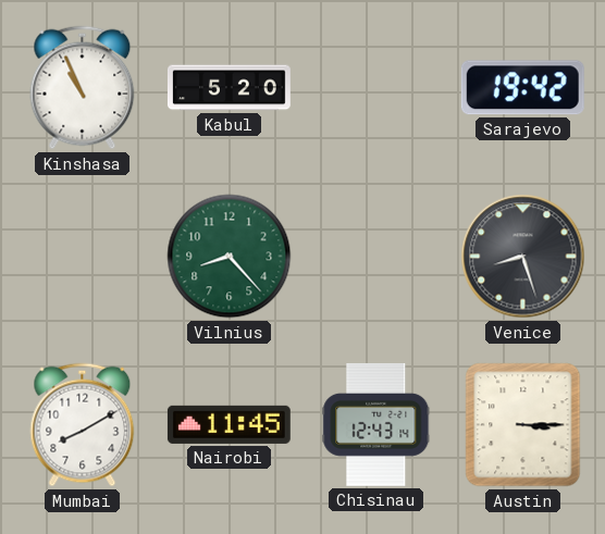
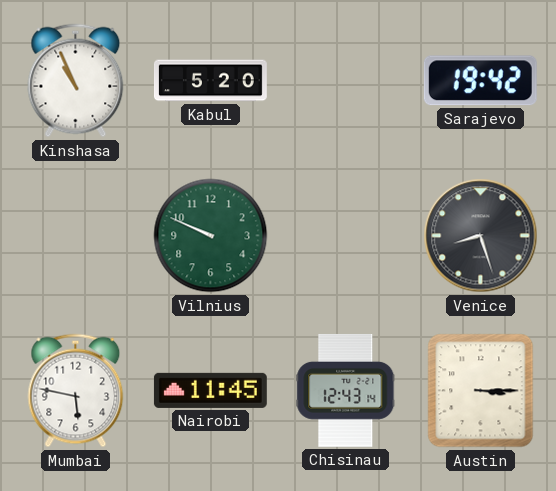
Vilnius: 8:23 -> 9:49 (211, 236)
Mumbai: 8:10 -> 5:47 (76, 391)
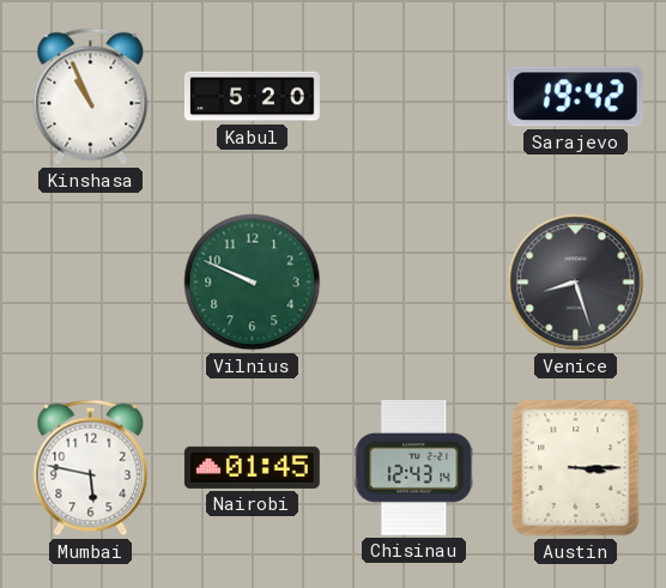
Nairobi: 11:45 -> 01:45 (252, 467)
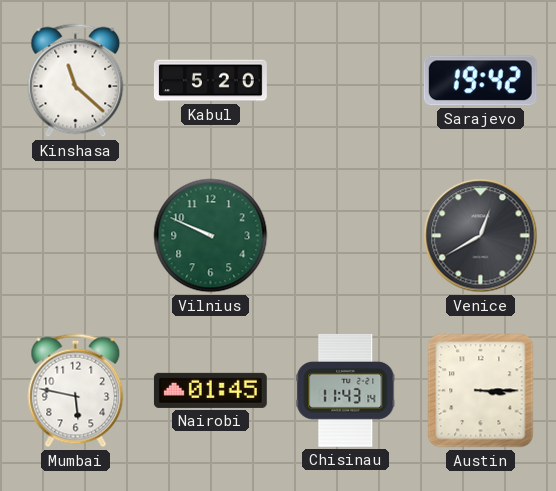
Kinshasa: 10:56 -> 11:22 (76, 81)
Venice: 8:27 -> 12:40 (481, 236)
Chisinau: 12:43 -> 11:43 (346, 390)
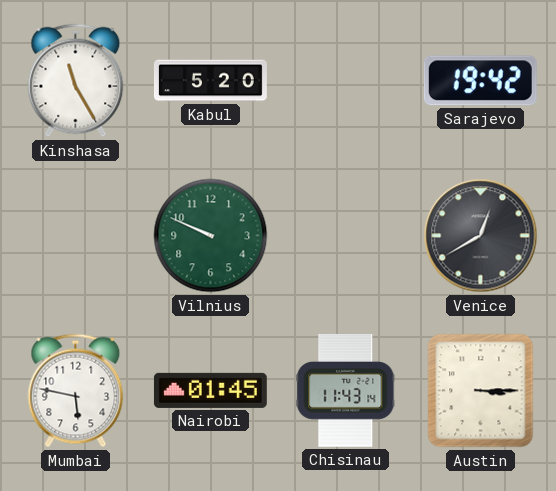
Kinshasa: 11:22 -> 11:25 (76, 81)
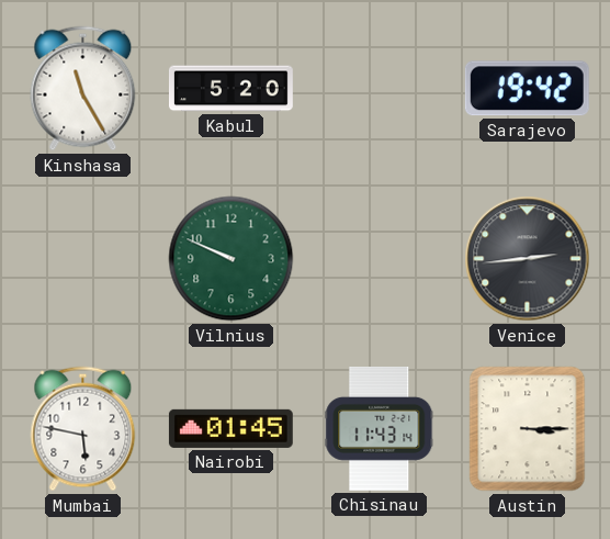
Venice: 12:40 -> 2:44 (528, 259)
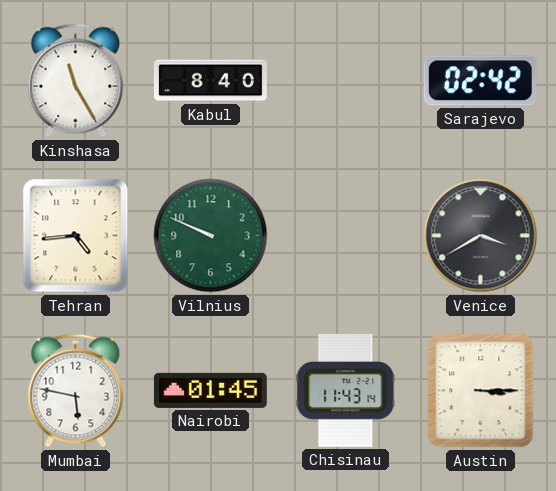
Kabul: 5:20 -> 8:40 (210, 81)
Sarajevo: 19:42 -> 02:42 (480, 81)
Tehran: none -> 4:44 (76, 236)
Venice: 2:44 -> 3:40 (481, 236)
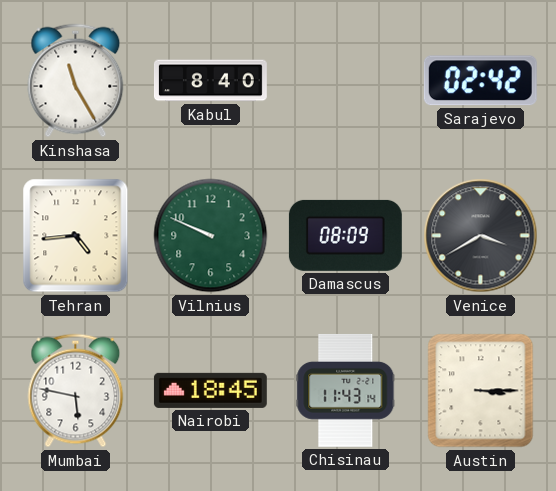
Damascus: none -> 08:09 (345, 235)
Nairobi: 01:45 -> 18:45 (210, 390)
